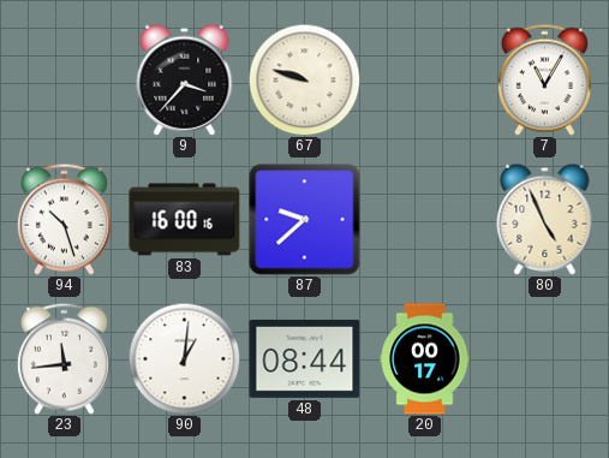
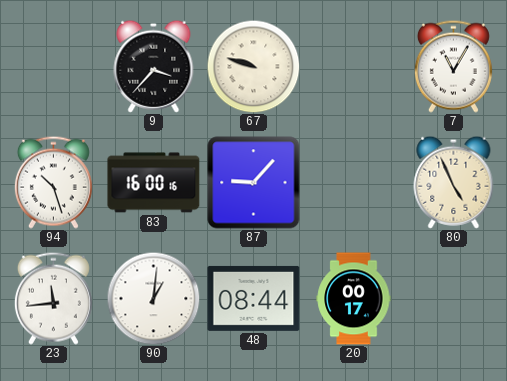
87: 9:38 -> 9:07 (254, 183)
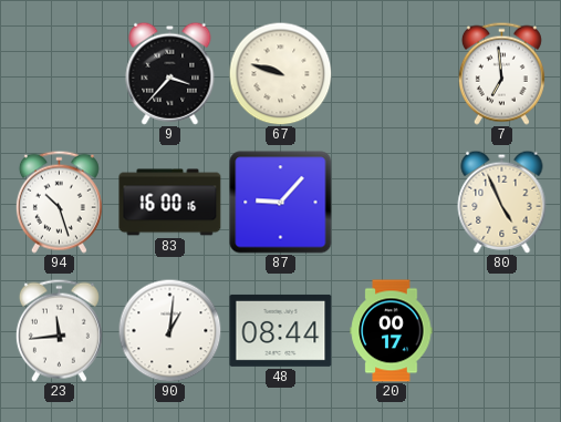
7: 11:05 -> 6:59 (501, 73)
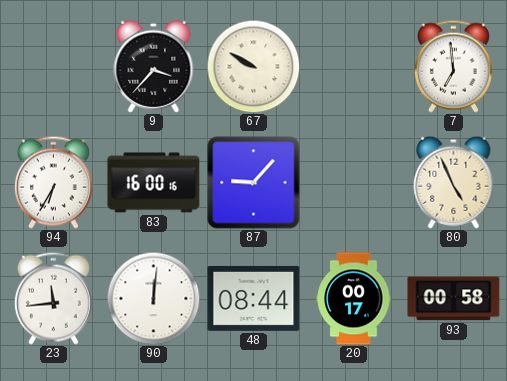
67: 9:48 -> 9:50 (253, 66)
94: 10:27 -> 6:35 (53, 182)
90: 1:01 -> 12:01 (153, 298)
93: none -> 00:58 (454, 299)
